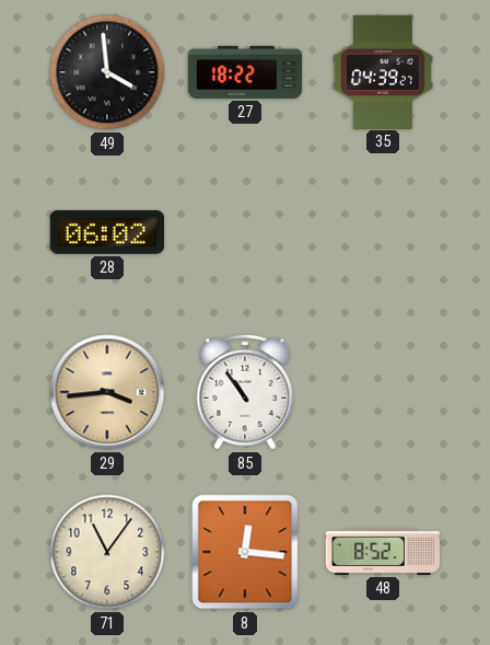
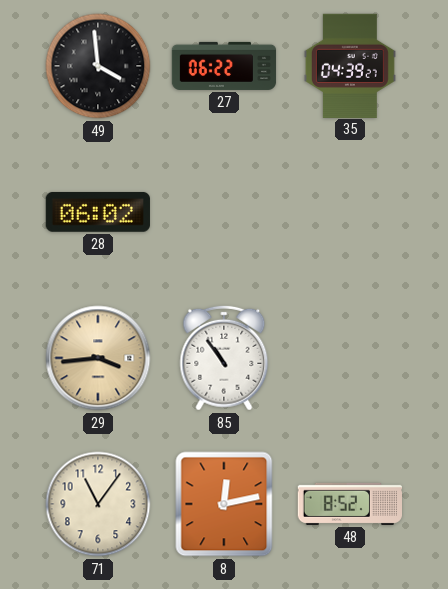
27: 18:22 -> 06:22 (224, 66)
8: 12:16 -> 12:13 (224, 504)
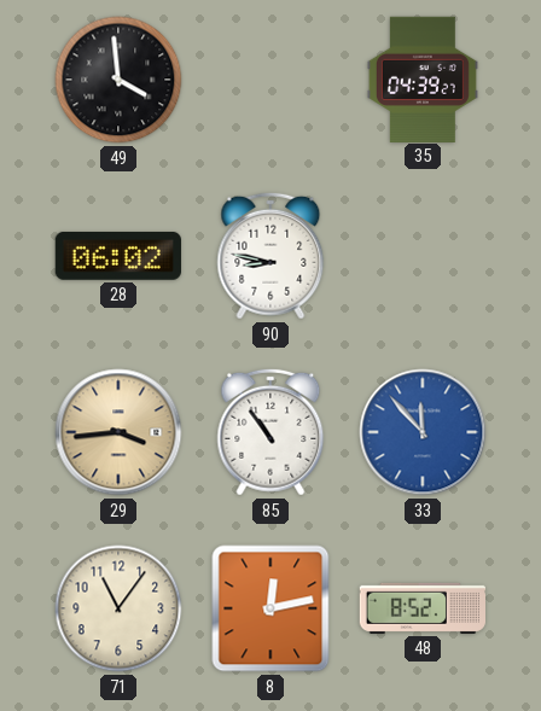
27: 06:22 -> none (224, 66)
90: none -> 8:47 (270, 256)
33: none -> 11:53 (423, 432)
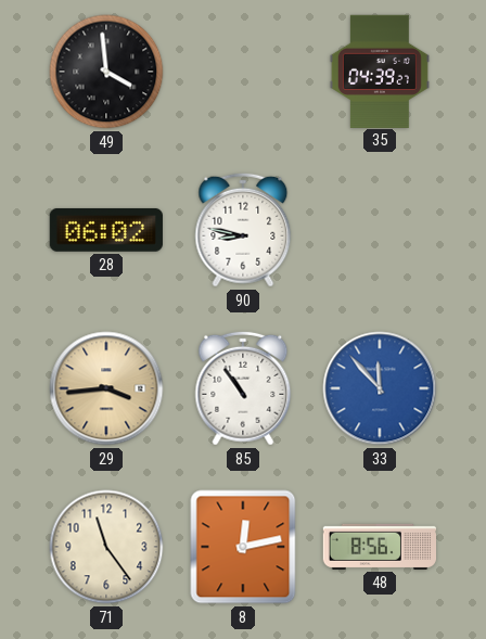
71: 11:06 -> 11:24 (106, 547)
48: 8:52 -> 8:56 (379, 547)
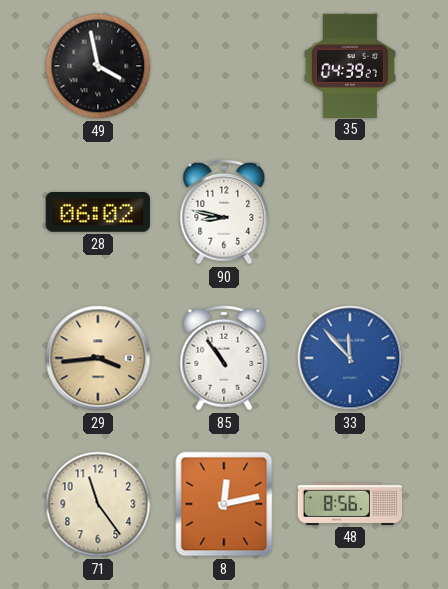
49: 3:59 -> 3:58 (98, 66)
